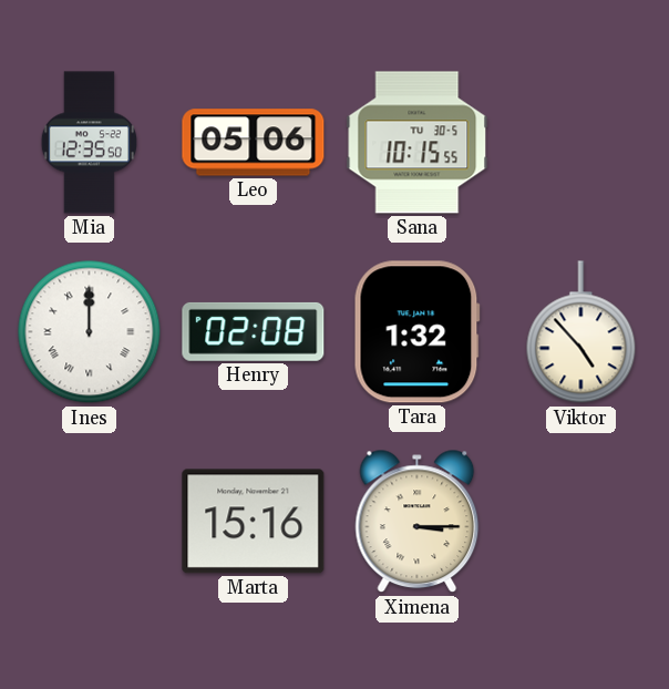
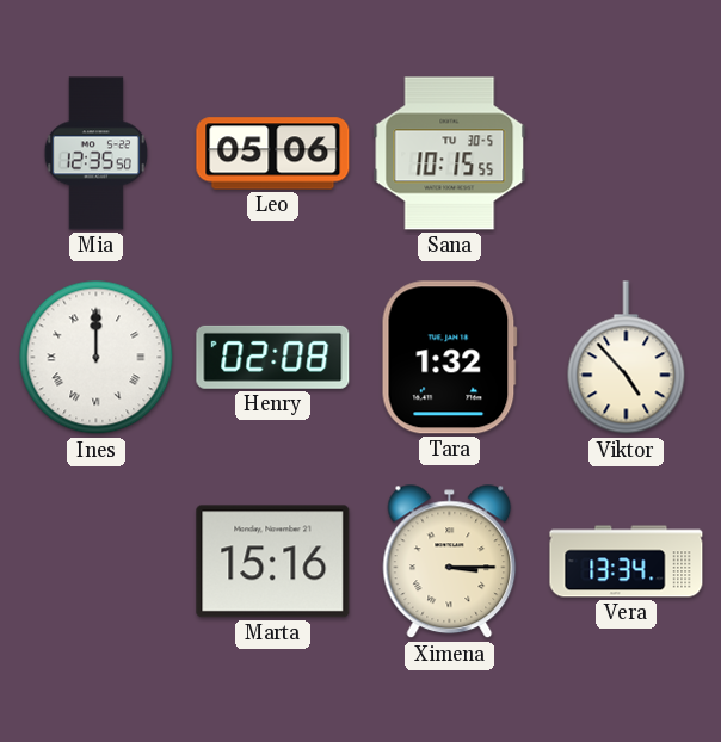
Vera: none -> 13:34 (627, 562)
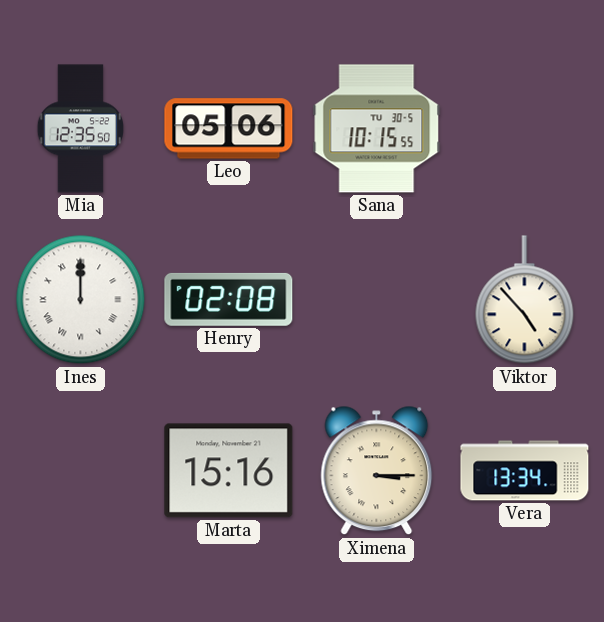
Tara: 1:32 -> none (449, 358)
